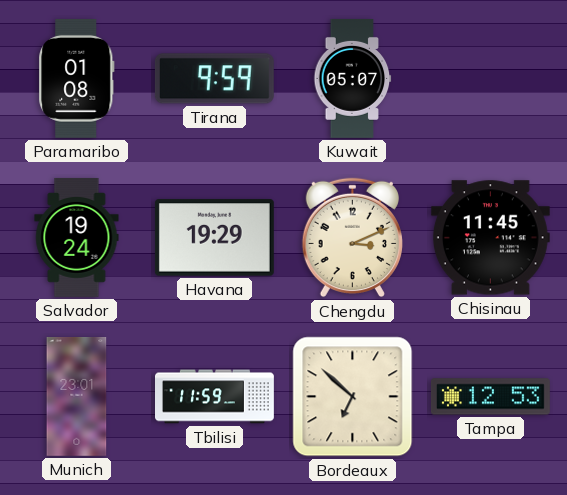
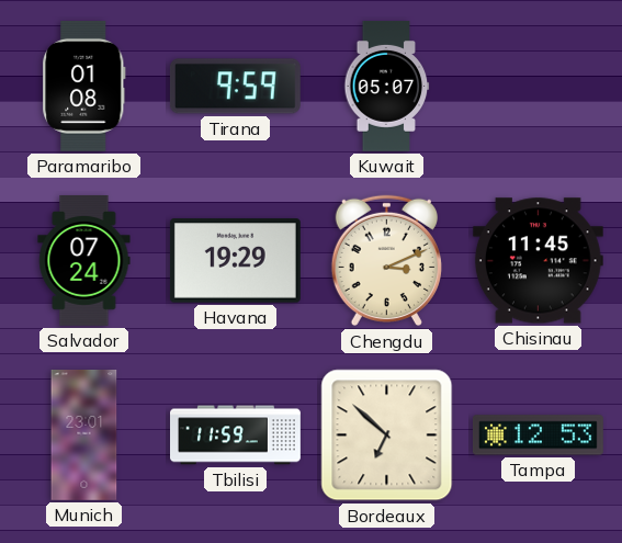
Salvador: 19:24 -> 07:24 (84, 260)
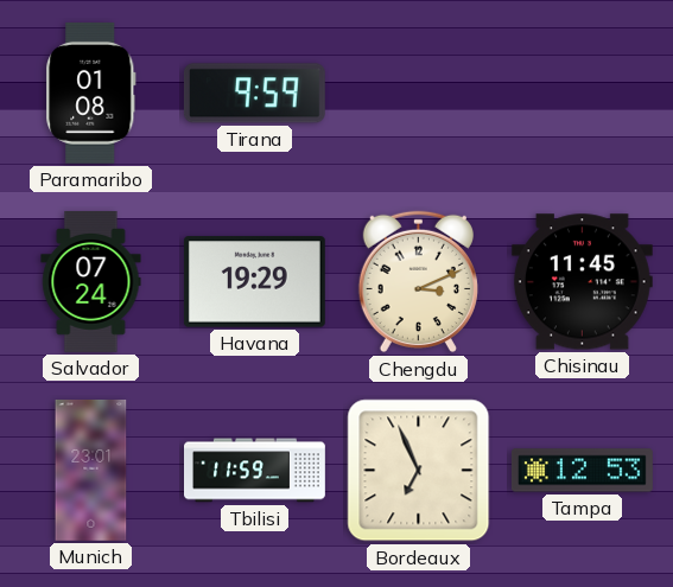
Kuwait: 05:07 -> none (387, 86)
Bordeaux: 6:52 -> 6:56 (419, 471)
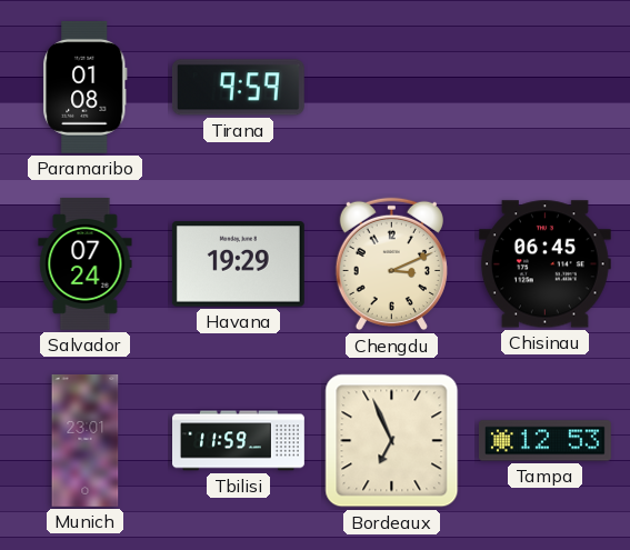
Chisinau: 11:45 -> 06:45 (544, 264)
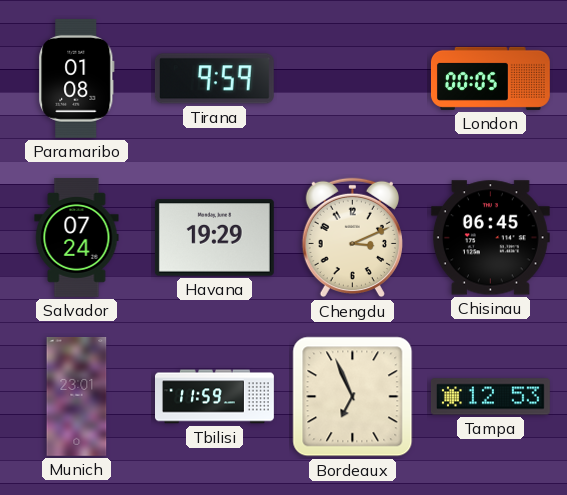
London: none -> 00:05 (490, 78)
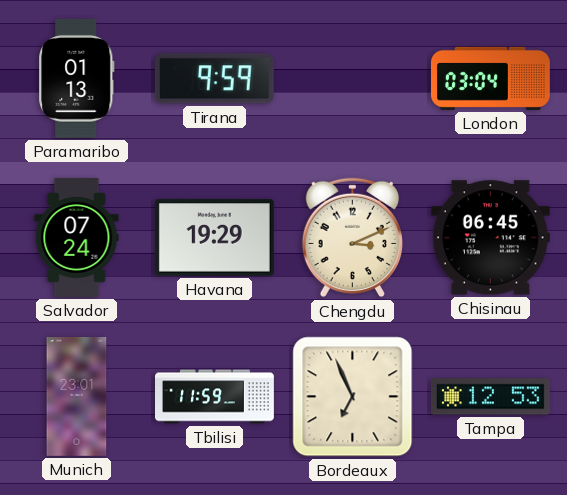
Paramaribo: 01:08 -> 01:13 (77, 78)
London: 00:05 -> 03:04 (490, 78)
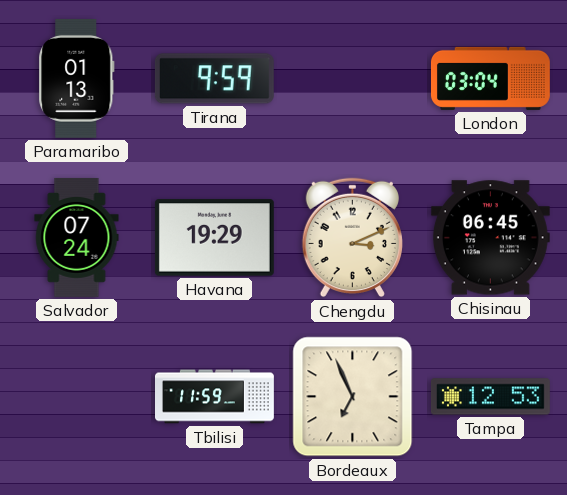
Munich: 23:01 -> none (77, 397)
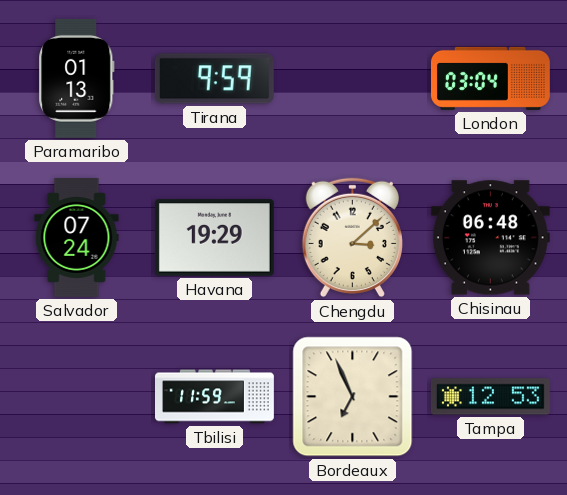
Chengdu: 3:11 -> 3:08 (352, 238)
Chisinau: 06:45 -> 06:48 (490, 238)
